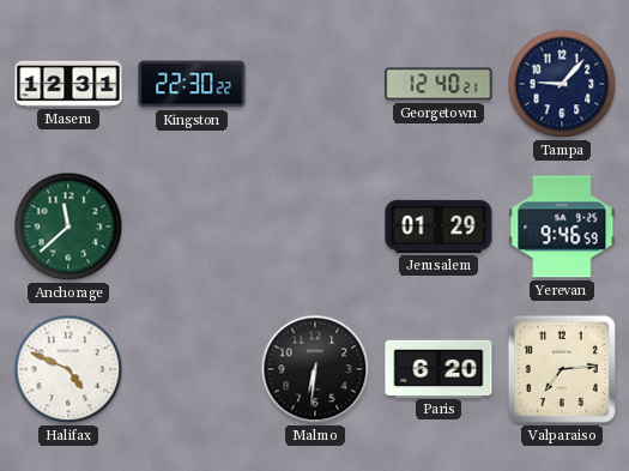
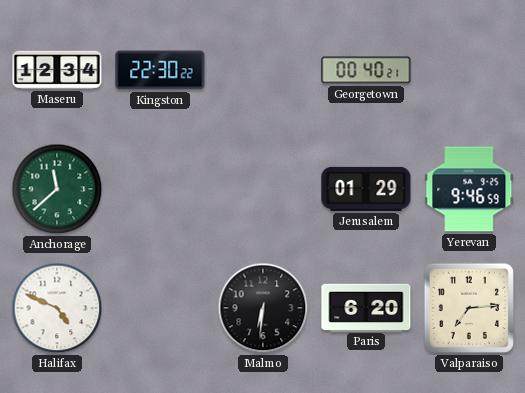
Maseru: 12:31 -> 12:34 (57, 70)
Georgetown: 12:40 -> 00:40 (366, 70)
Tampa: 9:07 -> none (562, 84)
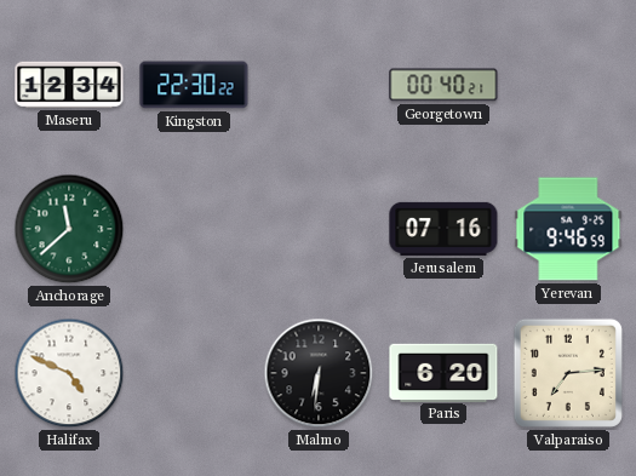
Jerusalem: 01:29 -> 07:16 (443, 229)
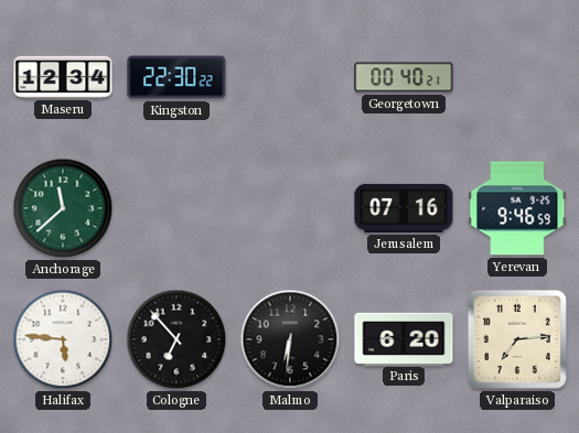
Halifax: 4:49 -> 5:46 (63, 339)
Cologne: none -> 6:53 (176, 339)
